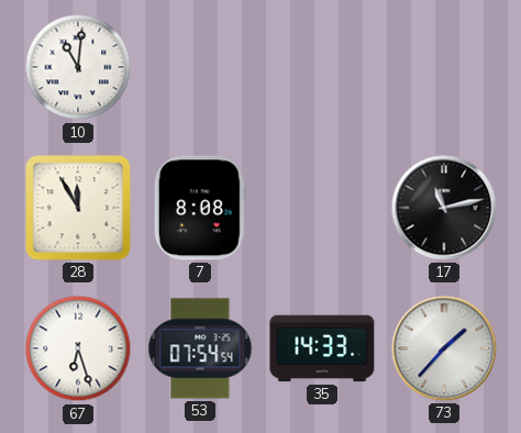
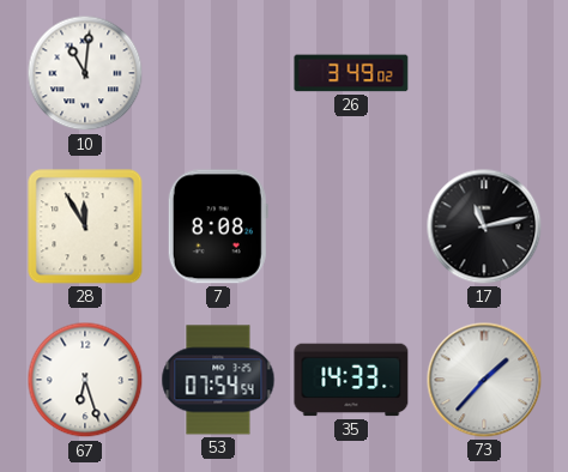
26: none -> 3:49 (351, 73)
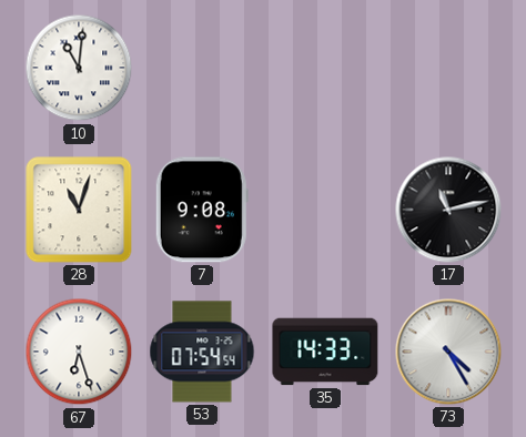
26: 3:49 -> none (351, 73)
28: 11:55 -> 11:03 (79, 210)
7: 8:08 -> 9:08 (202, 210)
73: 1:37 -> 4:25 (448, 352)
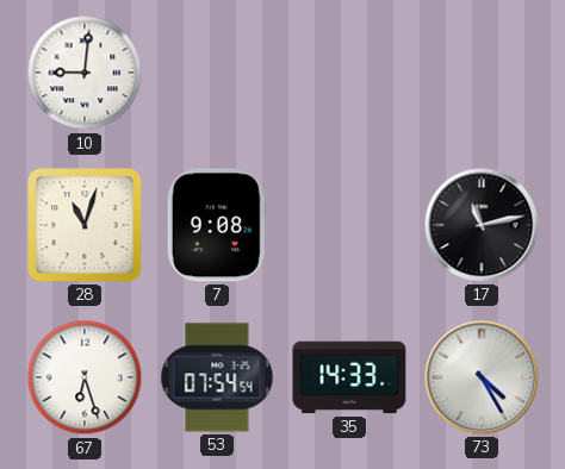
10: 11:01 -> 9:01 (85, 73)
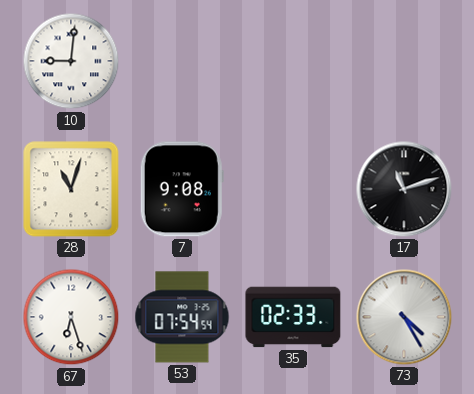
17: 11:13 -> 11:12 (404, 189)
35: 14:33 -> 02:33 (293, 317)
